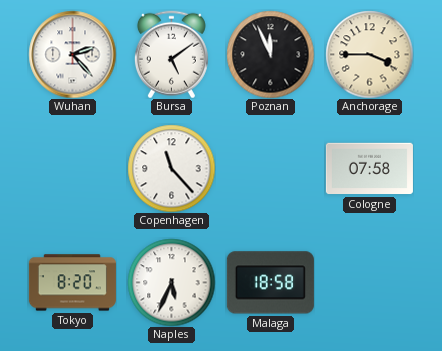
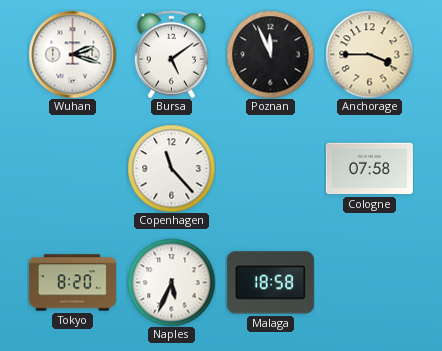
Wuhan: 2:23 -> 2:18 (72, 54)
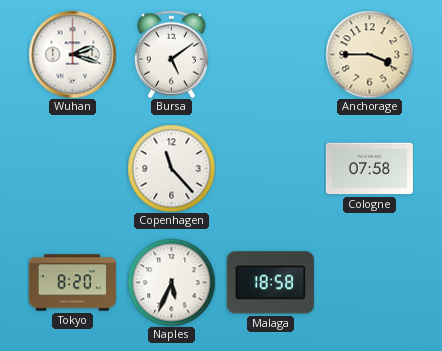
Poznan: 11:56 -> none (270, 54)
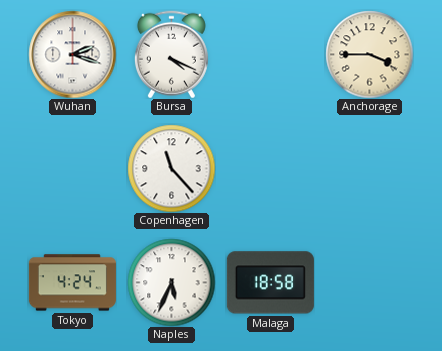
Bursa: 5:09 -> 4:19 (171, 54)
Cologne: 07:58 -> none (369, 169)
Tokyo: 8:20 -> 4:24 (72, 283)
